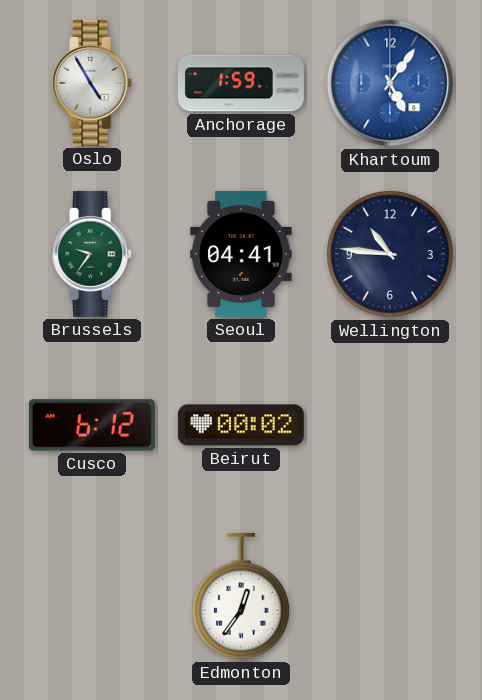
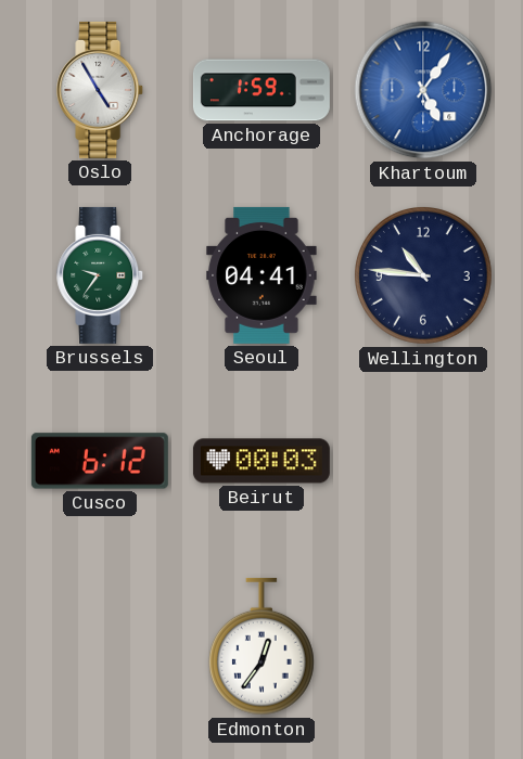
Beirut: 00:02 -> 00:03 (261, 461)
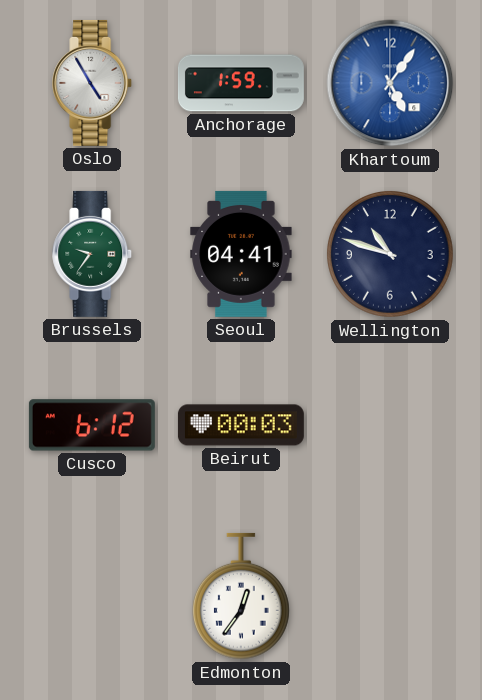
Wellington: 10:46 -> 10:48 (391, 255)
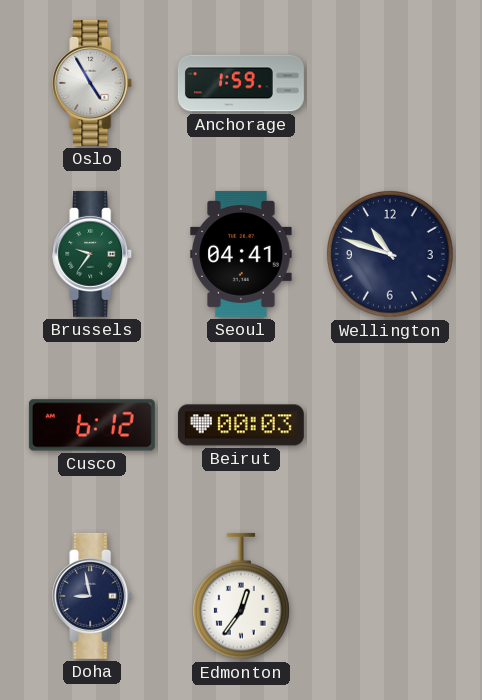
Khartoum: 5:06 -> none (390, 83)
Doha: none -> 8:58 (93, 596)
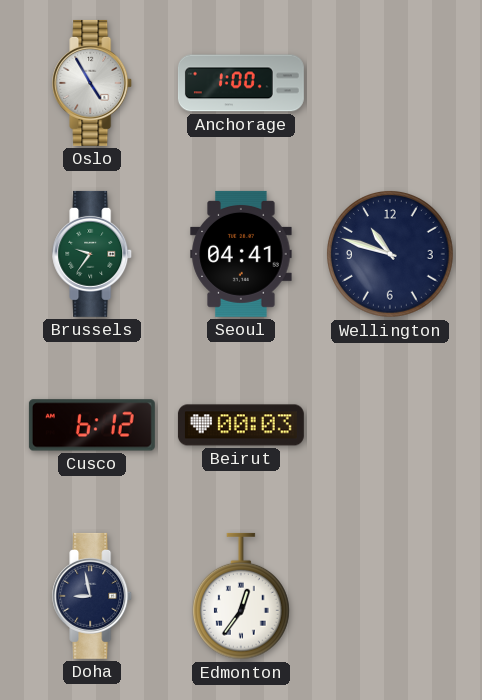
Anchorage: 1:59 -> 1:00 (241, 83)
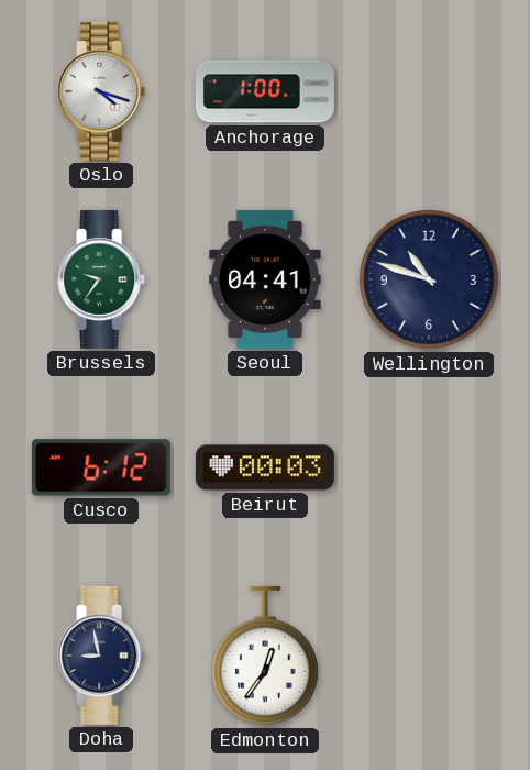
Oslo: 4:55 -> 4:18 (102, 91)
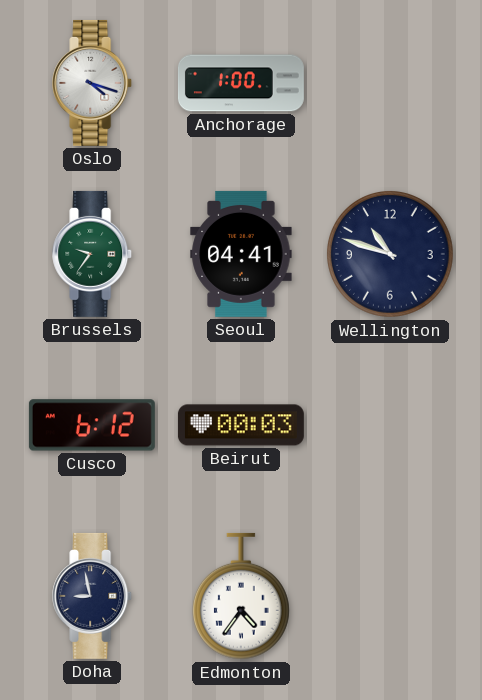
Edmonton: 12:36 -> 4:36 (241, 596)
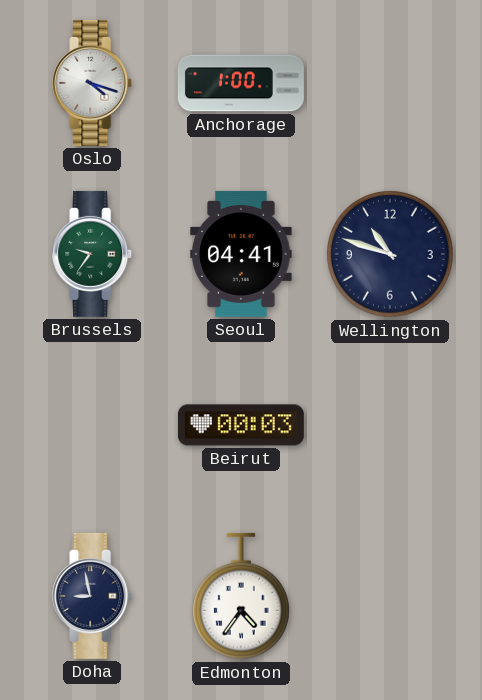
Cusco: 6:12 -> none (92, 425)
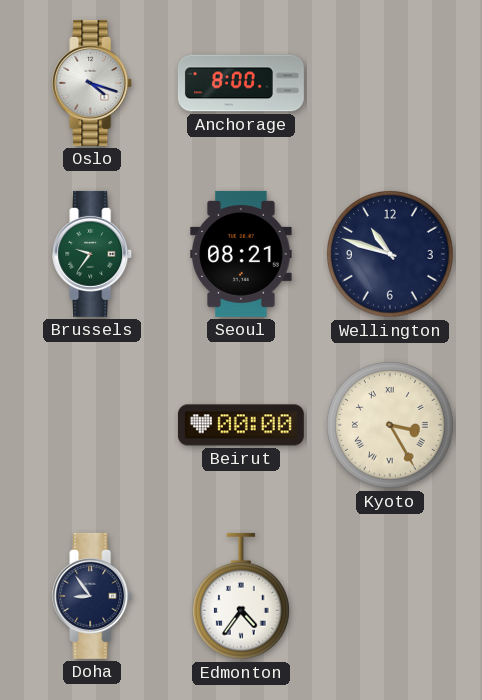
Anchorage: 1:00 -> 8:00 (241, 83)
Seoul: 04:41 -> 08:21 (241, 254)
Beirut: 00:03 -> 00:00 (241, 425)
Kyoto: none -> 3:25 (391, 426)
Doha: 8:58 -> 8:54 (93, 596)
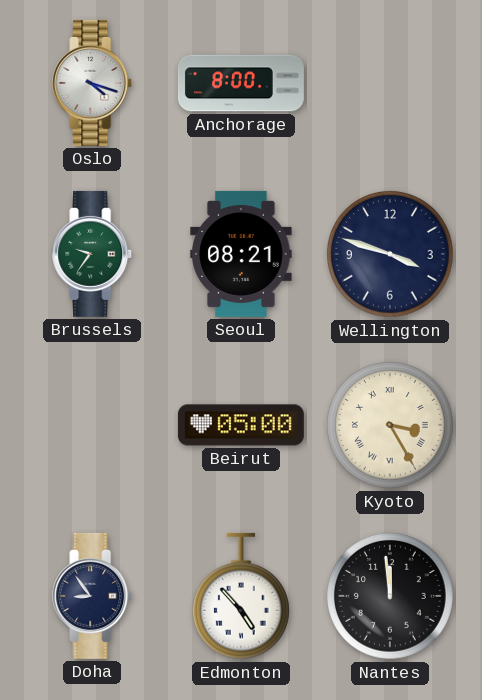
Wellington: 10:48 -> 3:48 (391, 255)
Beirut: 00:00 -> 05:00 (241, 425)
Edmonton: 4:36 -> 4:53 (241, 596)
Nantes: none -> 11:59 (391, 597)
